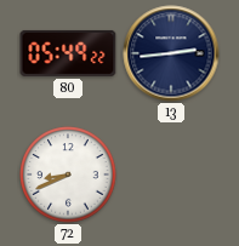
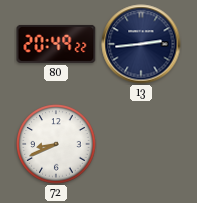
80: 05:49 -> 20:49 (56, 44)
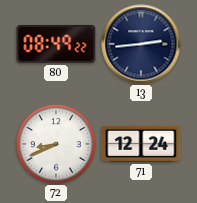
80: 20:49 -> 08:49 (56, 44)
71: none -> 12:24 (141, 144)
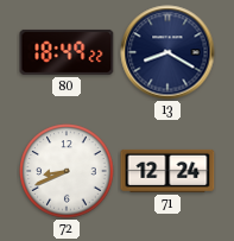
80: 08:49 -> 18:49 (67, 52)
13: 2:44 -> 8:20 (167, 52)
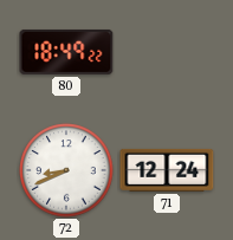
13: 8:20 -> none (167, 52)
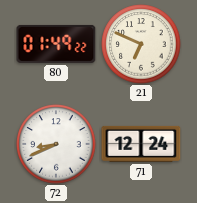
80: 18:49 -> 01:49 (56, 44)
21: none -> 6:49 (141, 44)
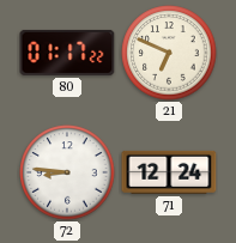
80: 01:49 -> 01:17 (67, 53)
72: 8:41 -> 8:46 (67, 172)
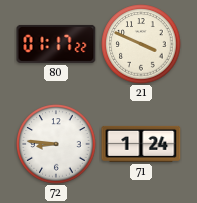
21: 6:49 -> 3:49 (141, 44)
71: 12:24 -> 1:24 (141, 144)
